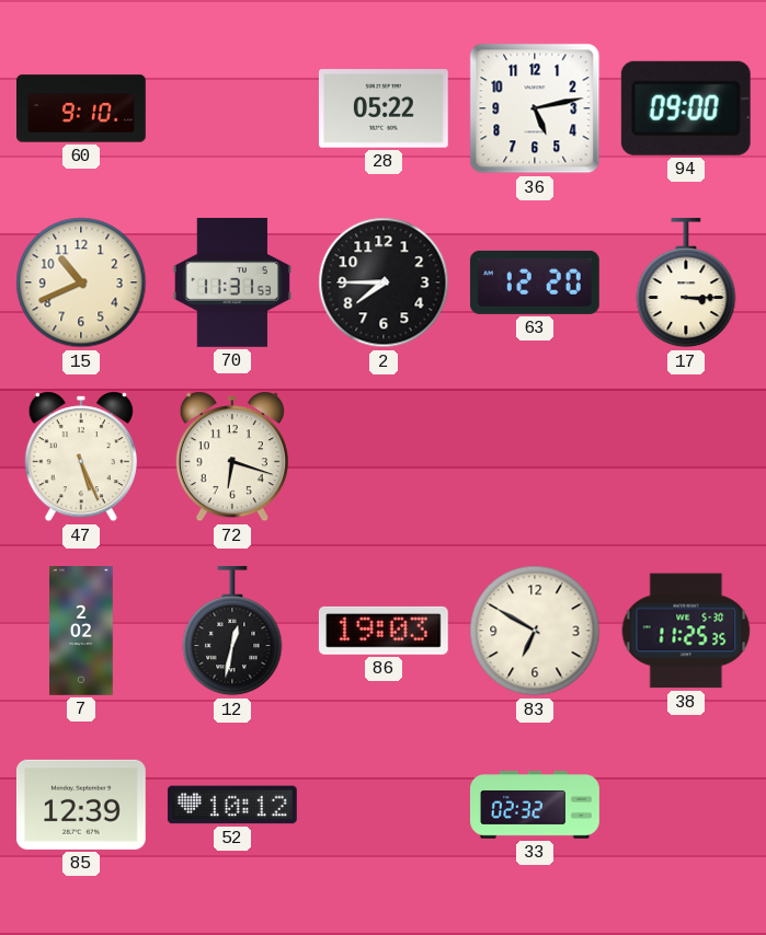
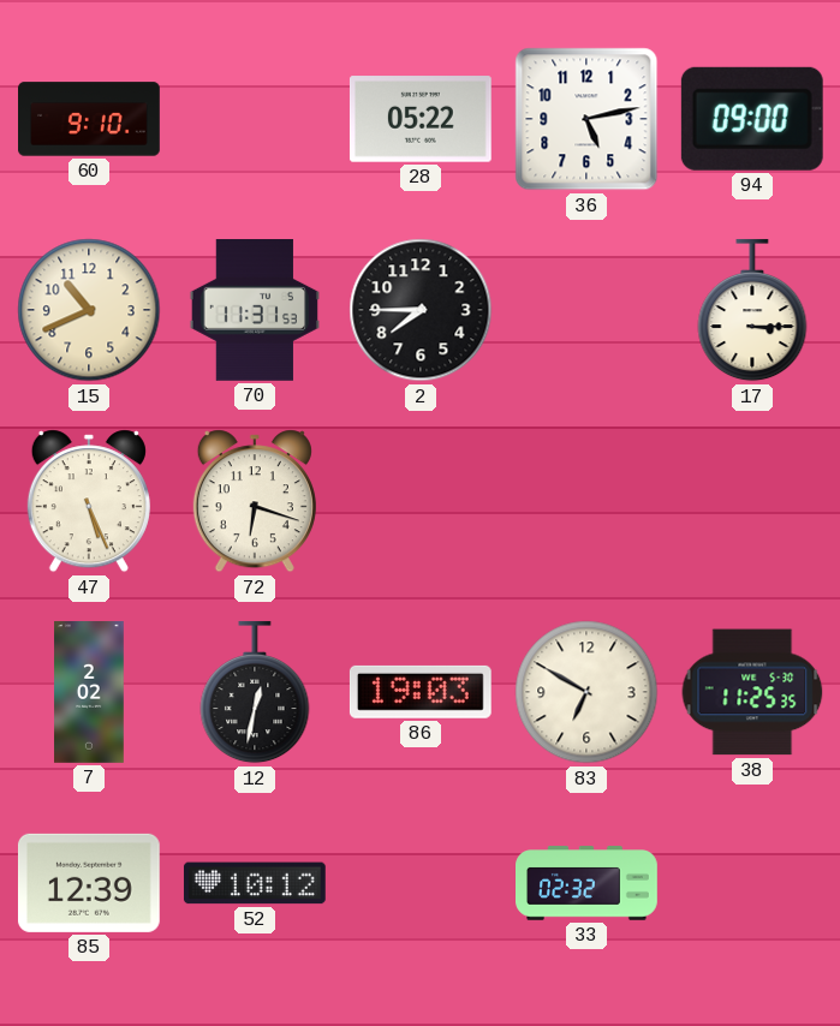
63: 12:20 -> none (535, 282)
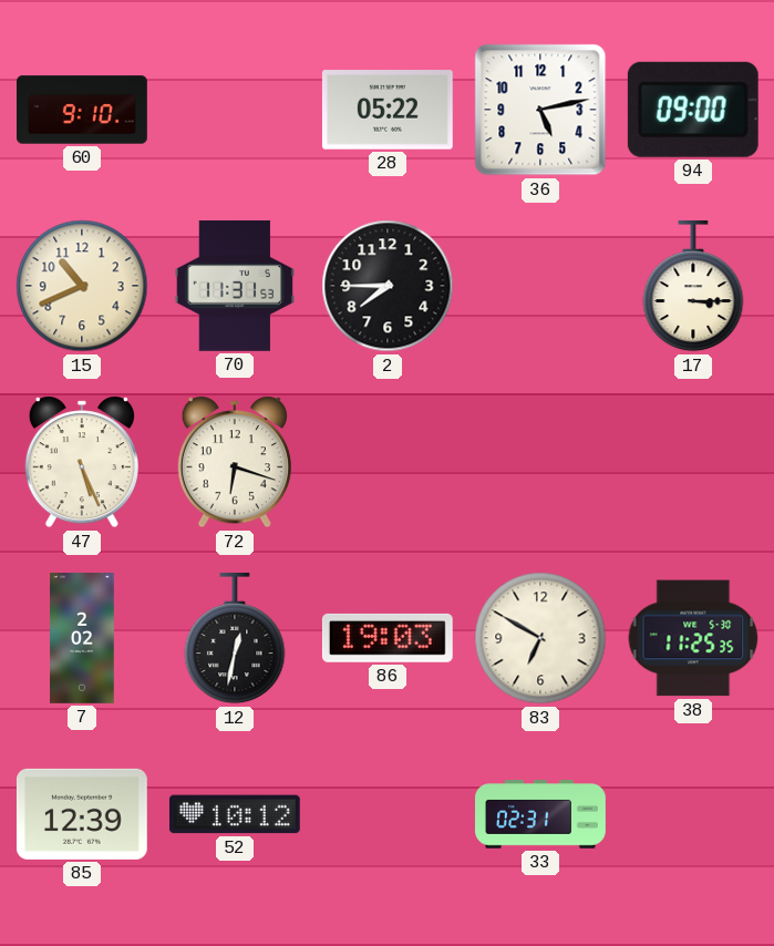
33: 02:32 -> 02:31 (541, 814)
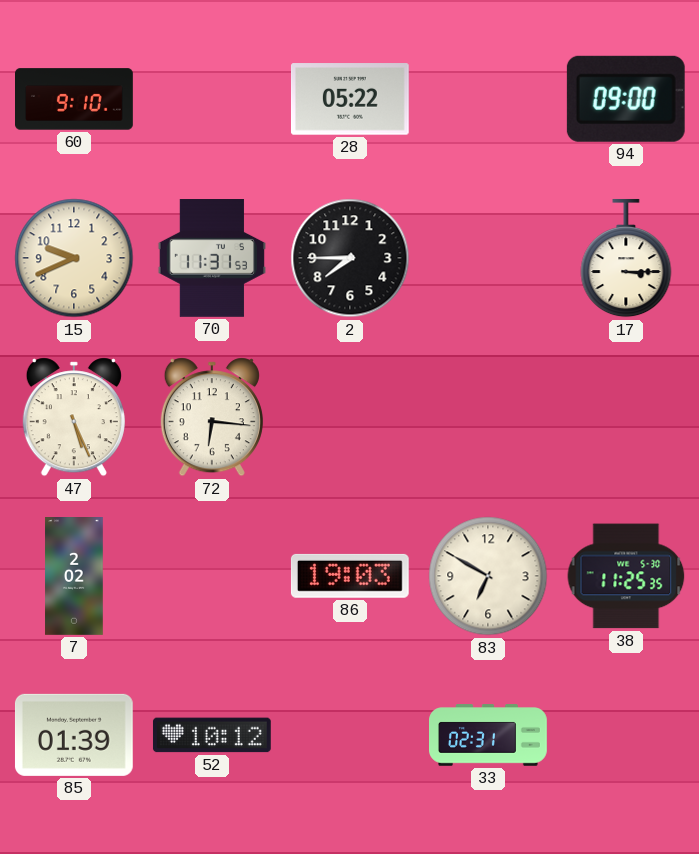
36: 5:13 -> none (540, 110)
15: 10:41 -> 9:41 (74, 258)
72: 6:18 -> 6:16 (212, 417)
12: 12:32 -> none (235, 638)
85: 12:39 -> 01:39 (74, 735)
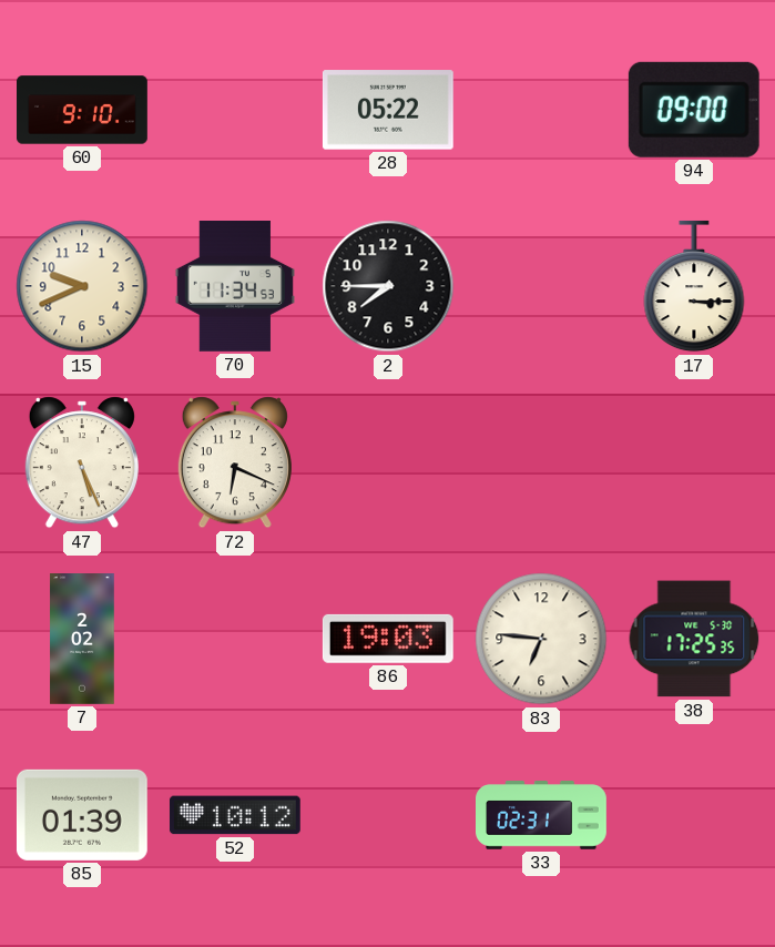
70: 11:31 -> 11:34 (234, 287)
72: 6:16 -> 6:19 (235, 462)
83: 6:50 -> 6:46 (541, 639)
38: 11:25 -> 17:25 (694, 639)
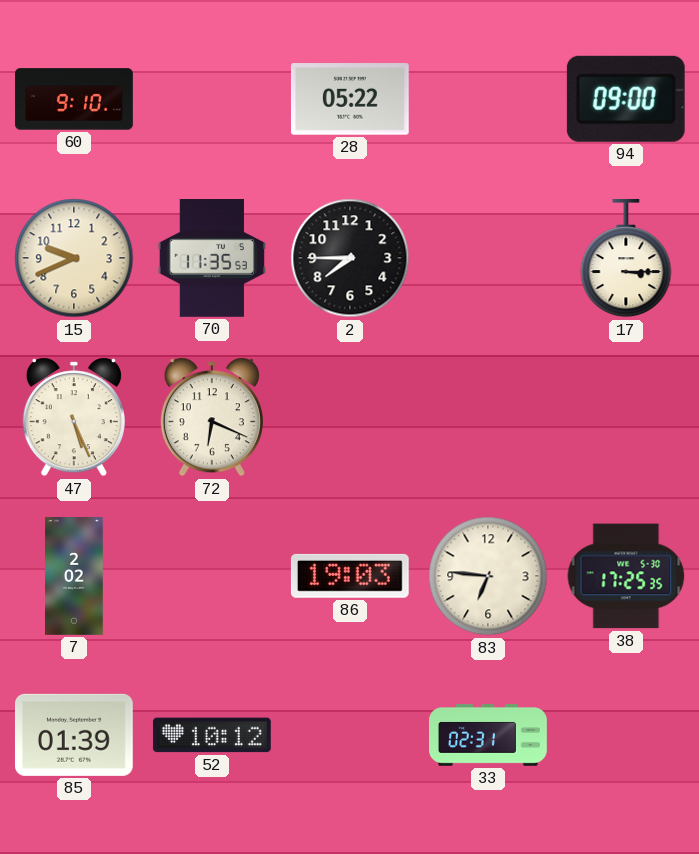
70: 11:34 -> 11:35 (211, 259)
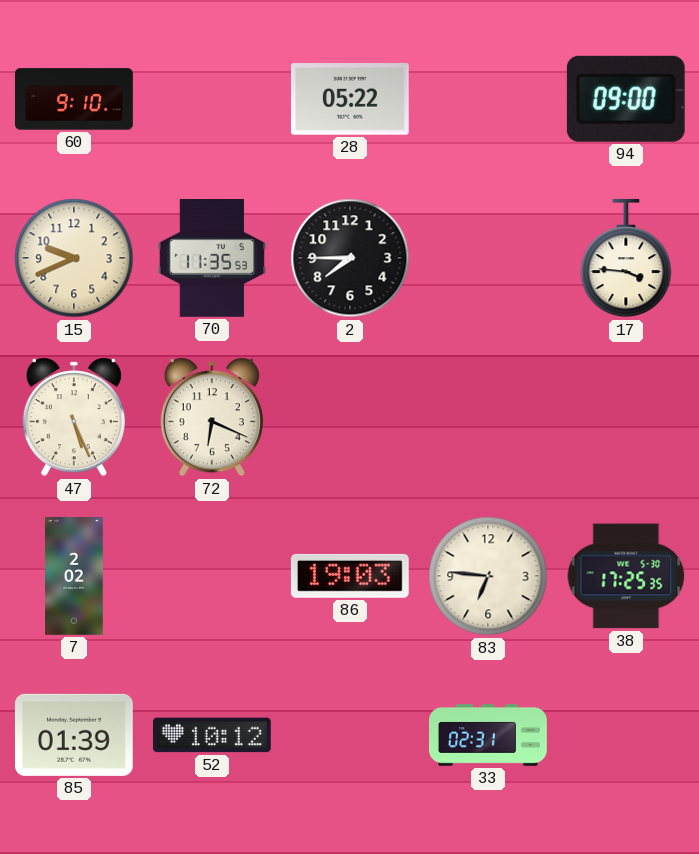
17: 3:15 -> 3:46 (626, 258)
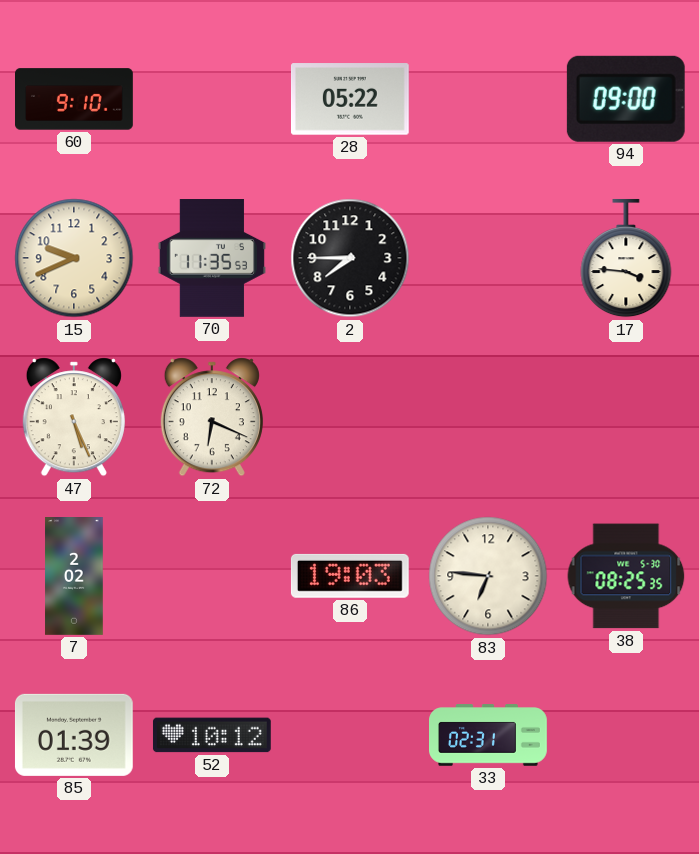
38: 17:25 -> 08:25 (626, 576)
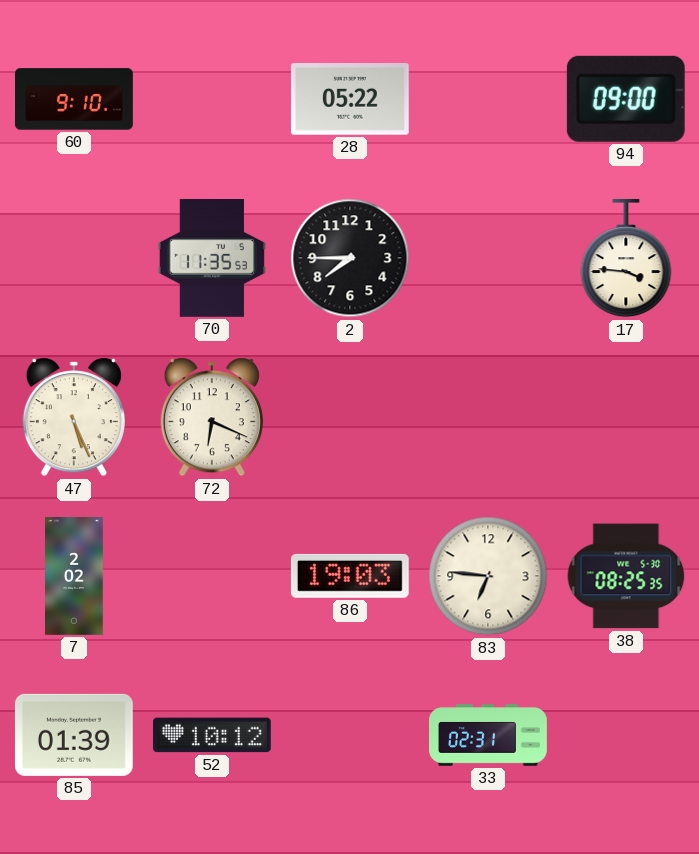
15: 9:41 -> none (74, 258)
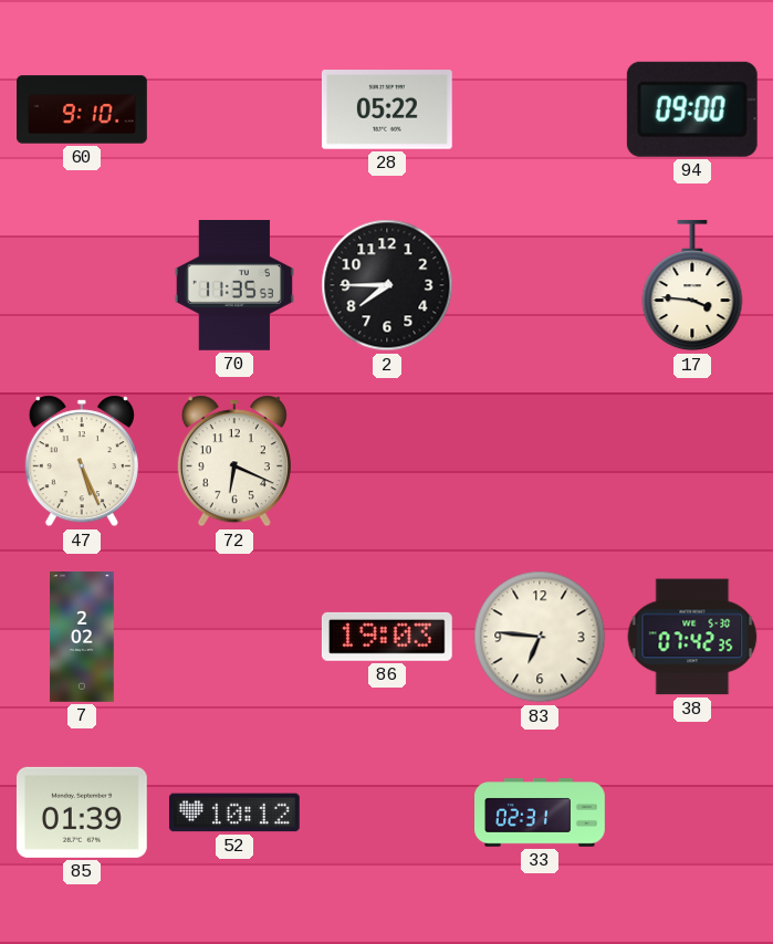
38: 08:25 -> 07:42 (692, 637)
